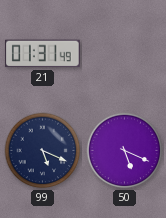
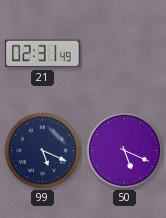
21: 01:31 -> 02:31 (43, 54)
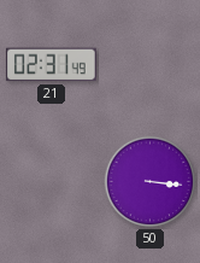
99: 5:19 -> none (43, 151)
50: 5:19 -> 3:16 (151, 182)
